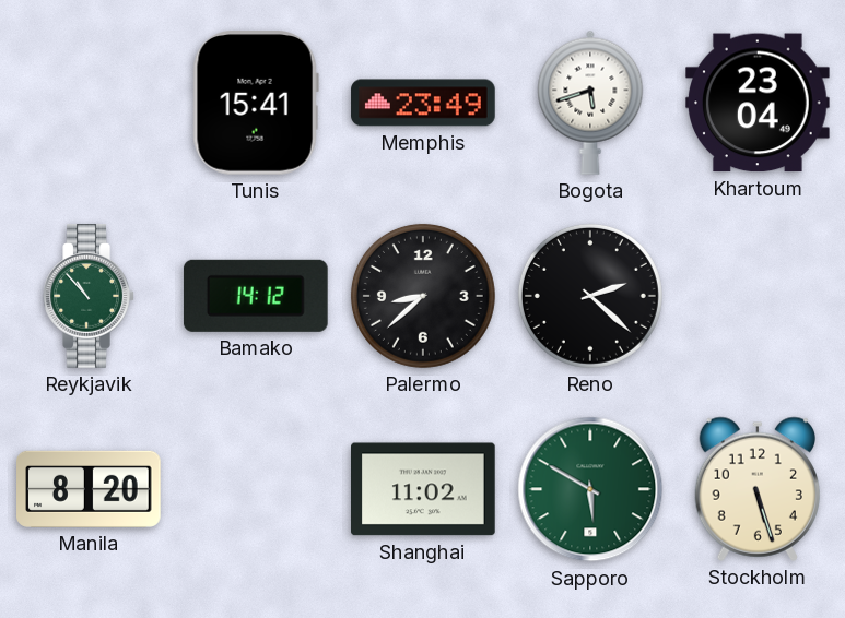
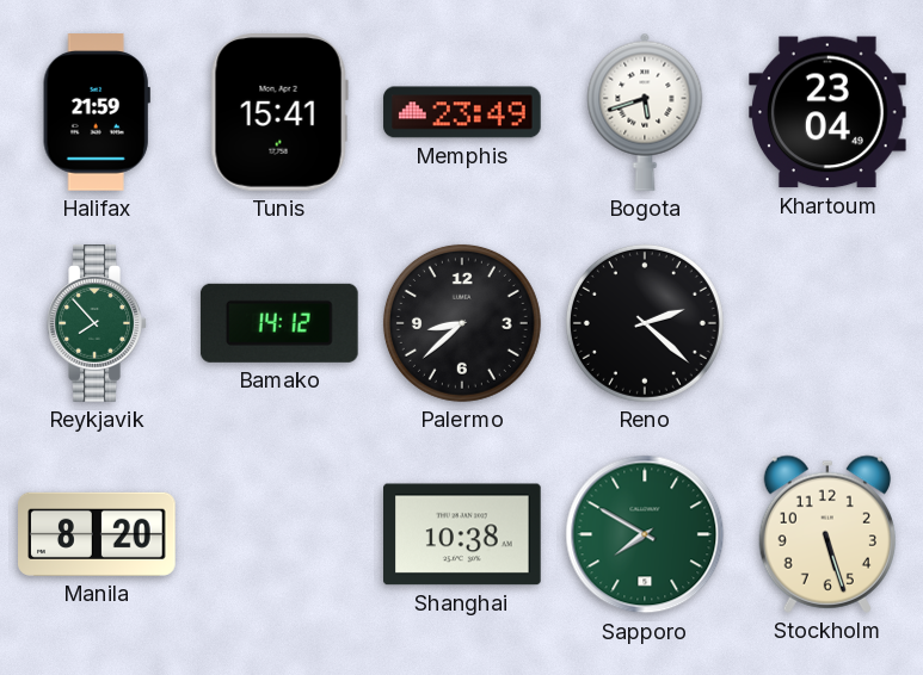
Halifax: none -> 21:59 (97, 112)
Reykjavik: 10:53 -> 7:53 (97, 323)
Shanghai: 11:02 -> 10:38 (463, 534)
Sapporo: 5:50 -> 7:50 (645, 534)
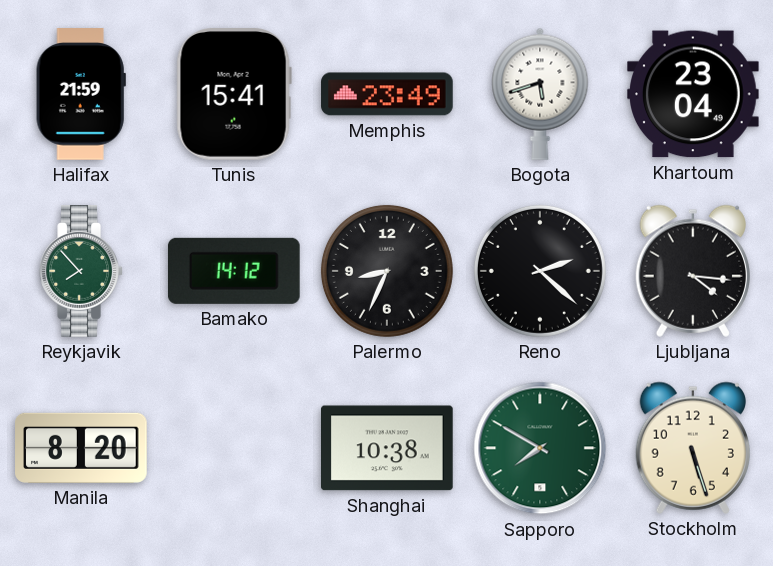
Palermo: 8:38 -> 8:34 (387, 271)
Ljubljana: none -> 4:16 (693, 271)
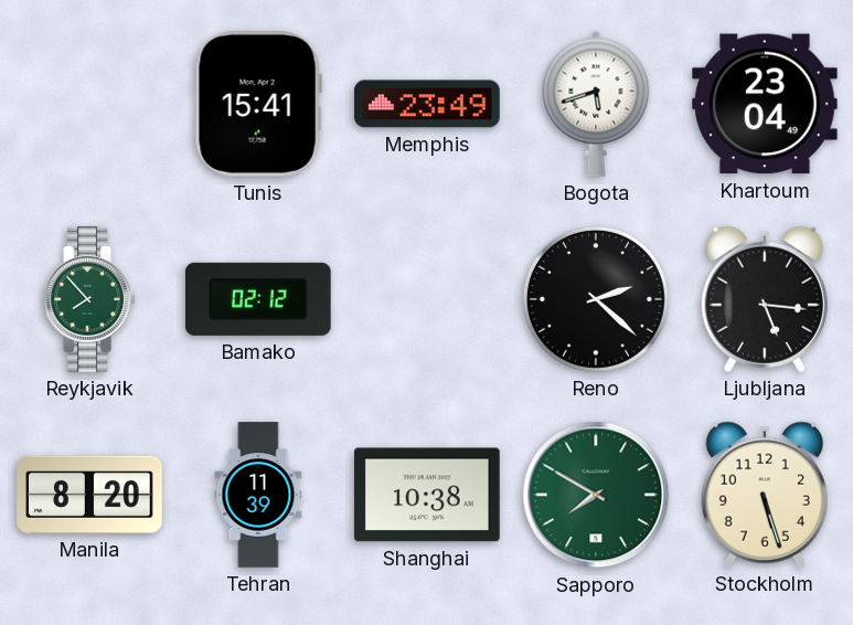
Halifax: 21:59 -> none (81, 94)
Bamako: 14:12 -> 02:12 (258, 299)
Palermo: 8:34 -> none (387, 271)
Ljubljana: 4:16 -> 5:16 (765, 299)
Tehran: none -> 11:39 (258, 495)
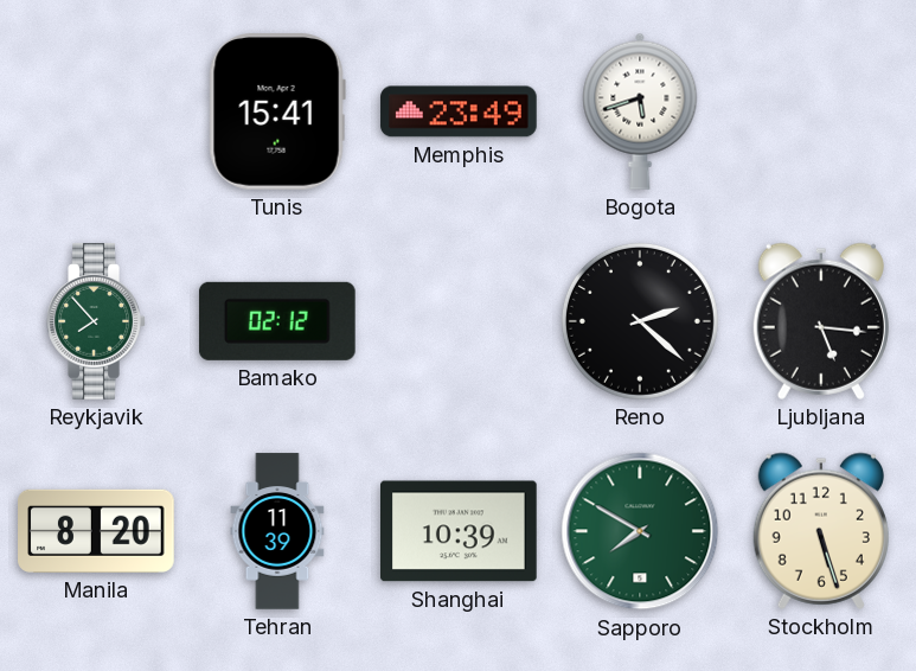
Khartoum: 23:04 -> none (766, 104)
Shanghai: 10:38 -> 10:39 (460, 531)
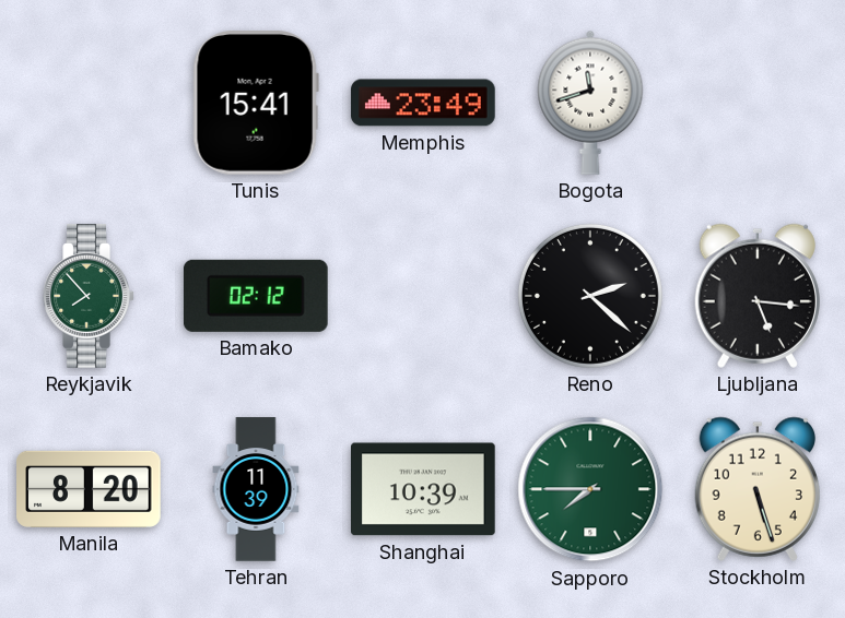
Bogota: 5:42 -> 11:42 (590, 103)
Sapporo: 7:50 -> 7:45 (590, 489)
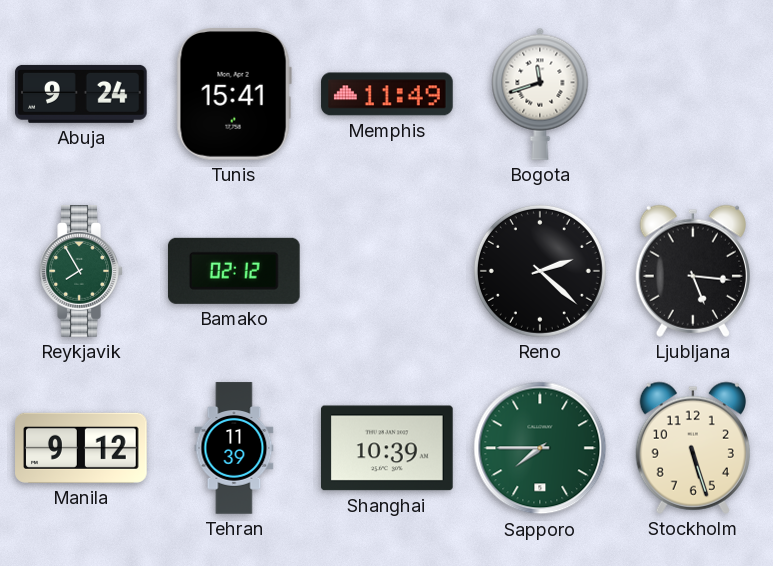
Abuja: none -> 9:24 (81, 94)
Memphis: 23:49 -> 11:49 (387, 94)
Reykjavik: 7:53 -> 7:55 (81, 271)
Manila: 8:20 -> 9:12 (81, 448)
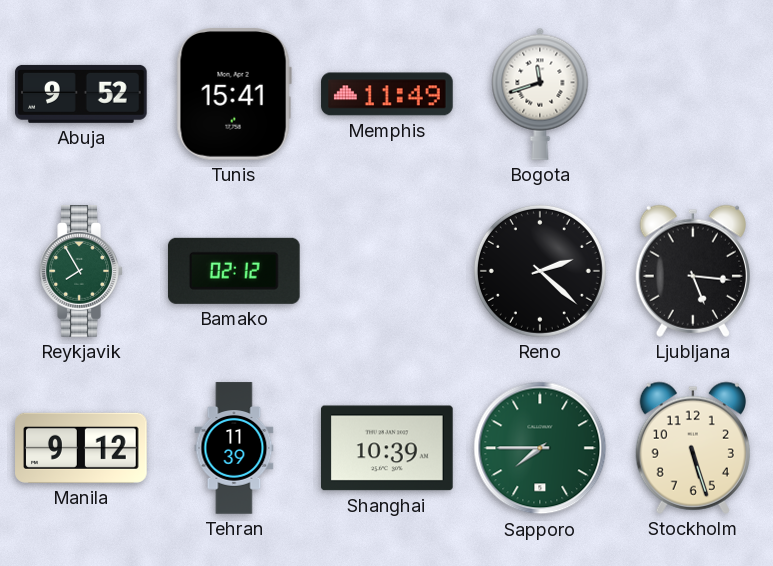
Abuja: 9:24 -> 9:52 (81, 94)
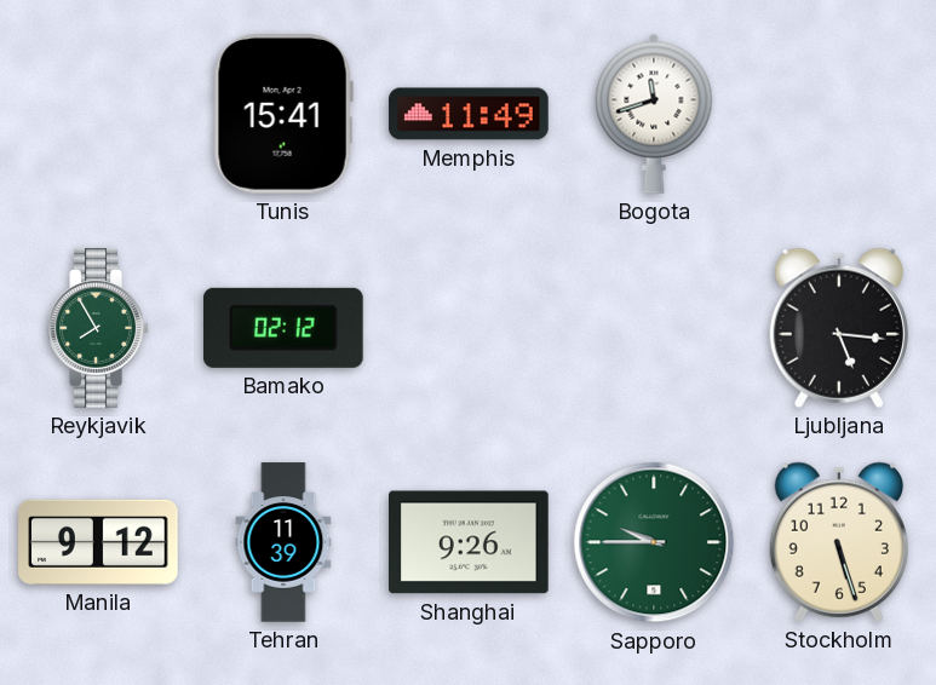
Abuja: 9:52 -> none (81, 94)
Reno: 2:22 -> none (540, 271)
Shanghai: 10:39 -> 9:26 (470, 542)
Sapporo: 7:45 -> 9:45 (654, 542)
